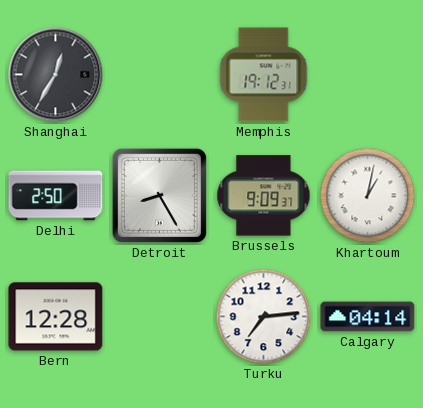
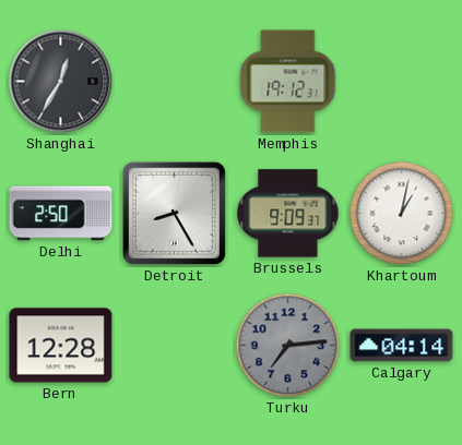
Turku dial: white -> grey (288, 346)
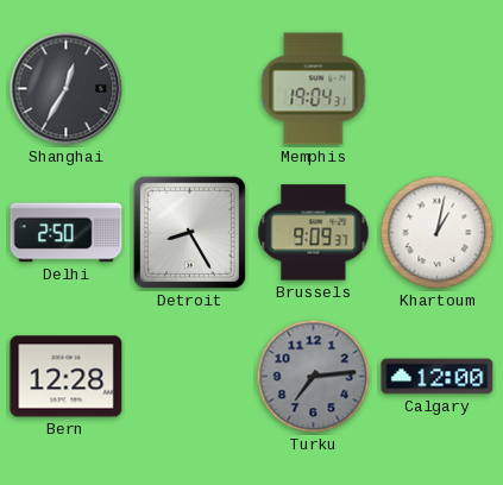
Memphis: 19:12 -> 19:04 (314, 89)
Calgary: 04:14 -> 12:00 (438, 377)
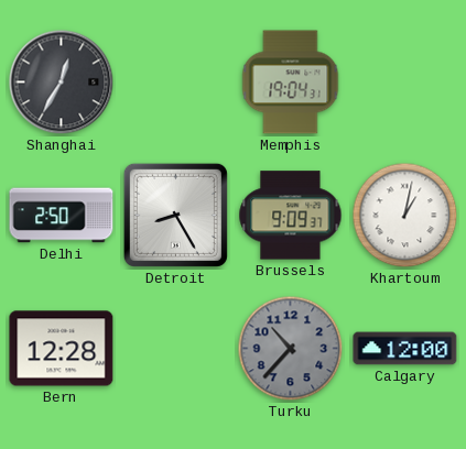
Turku: 7:14 -> 10:37 (291, 349)
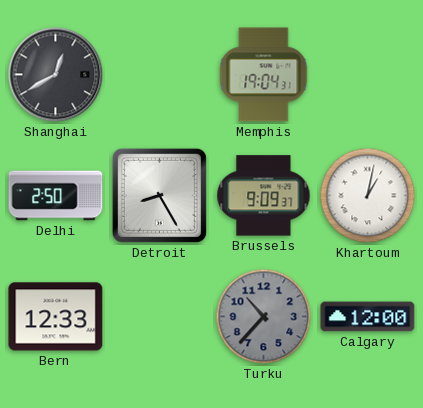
Shanghai: 12:35 -> 12:40 (56, 75)
Bern: 12:28 -> 12:33 (56, 317)
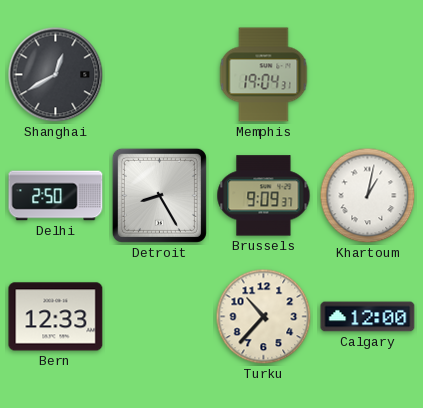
Turku dial: grey -> cream (264, 317)
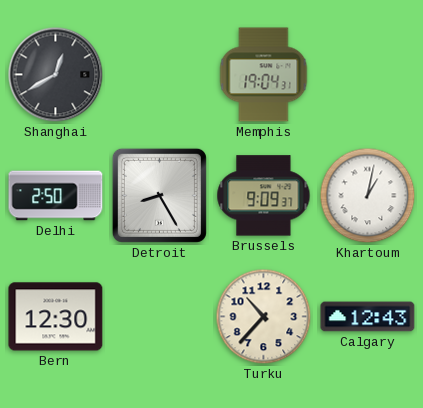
Bern: 12:33 -> 12:30 (56, 317)
Calgary: 12:00 -> 12:43 (368, 317)
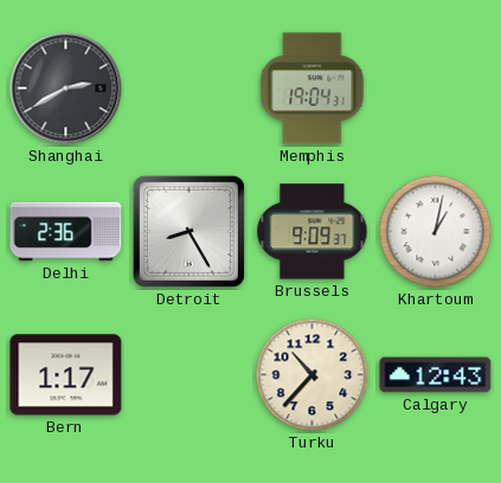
Shanghai: 12:40 -> 2:40 (66, 89)
Delhi: 2:50 -> 2:36 (66, 232)
Bern: 12:30 -> 1:17 (66, 375)
